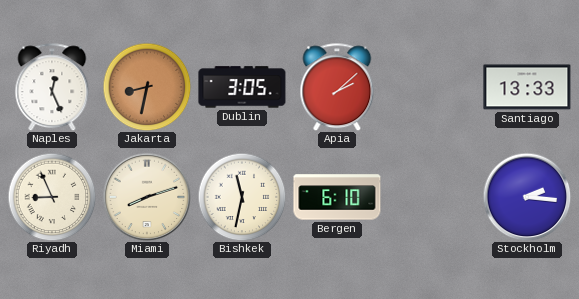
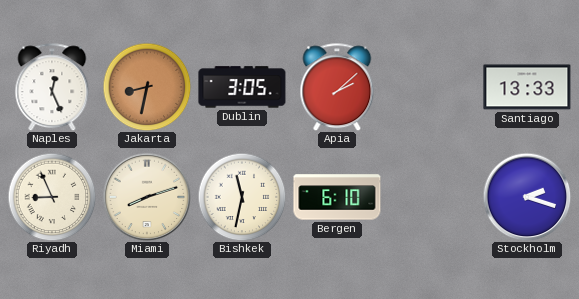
Stockholm: 2:16 -> 2:18 (527, 197)
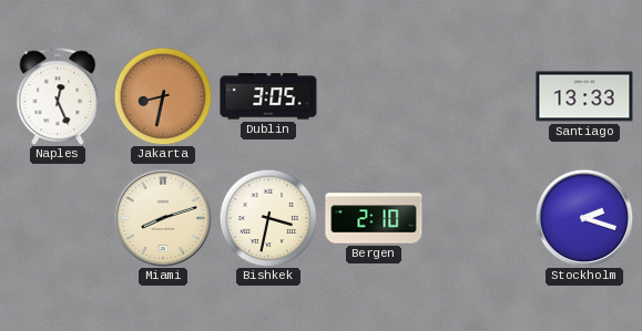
Apia: 2:08 -> none (337, 87)
Riyadh: 8:56 -> none (52, 197)
Bishkek: 11:32 -> 3:32 (268, 218)
Bergen: 6:10 -> 2:10 (374, 218)
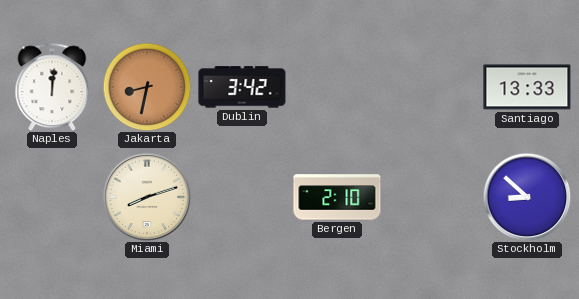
Naples: 12:26 -> 12:01 (52, 87)
Dublin: 3:05 -> 3:42 (242, 87)
Bishkek: 3:32 -> none (268, 218)
Stockholm: 2:18 -> 8:52 (527, 197)
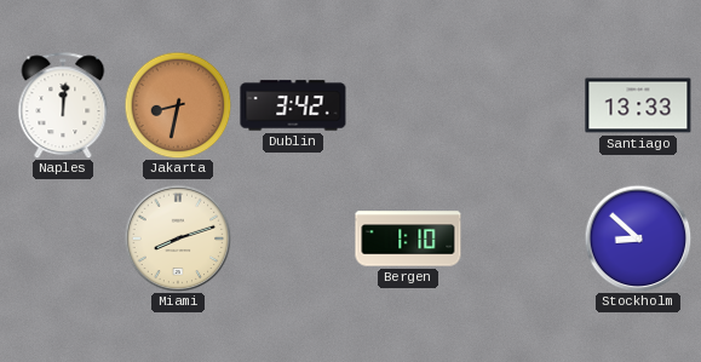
Bergen: 2:10 -> 1:10 (408, 239)
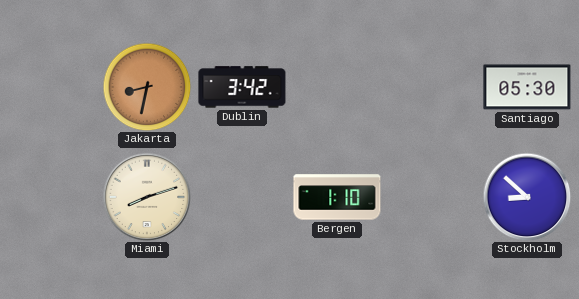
Naples: 12:01 -> none (63, 105)
Santiago: 13:33 -> 05:30 (527, 87)
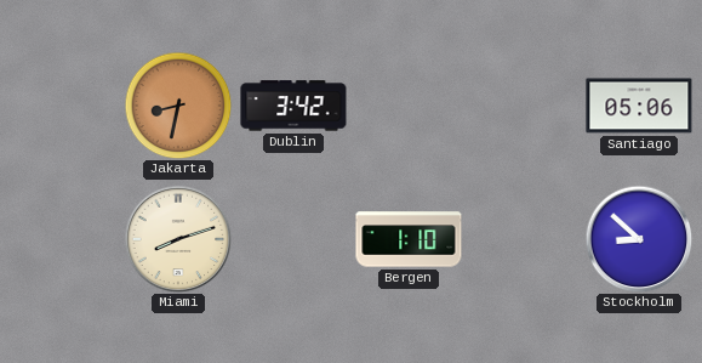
Santiago: 05:30 -> 05:06 (639, 106)
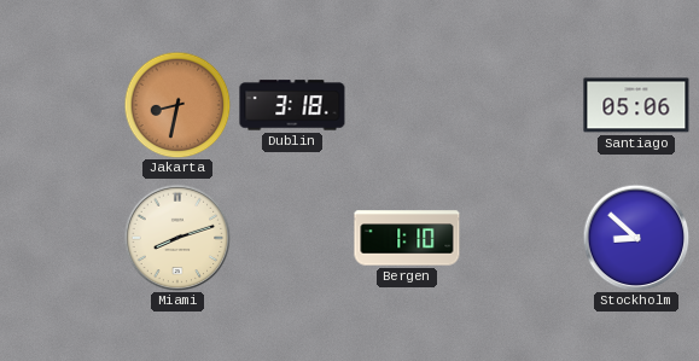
Dublin: 3:42 -> 3:18 (292, 105)
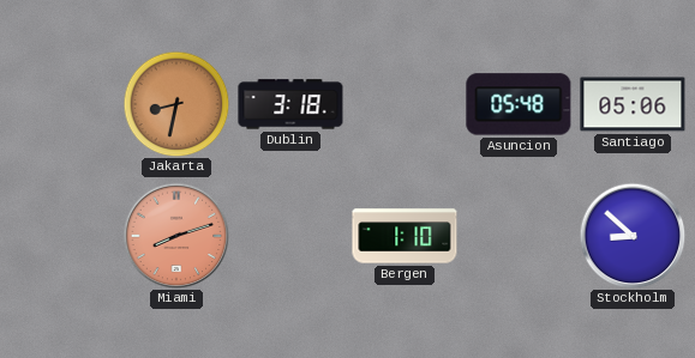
Asuncion: none -> 05:48 (519, 104)
Miami dial: cream -> salmon (176, 236)
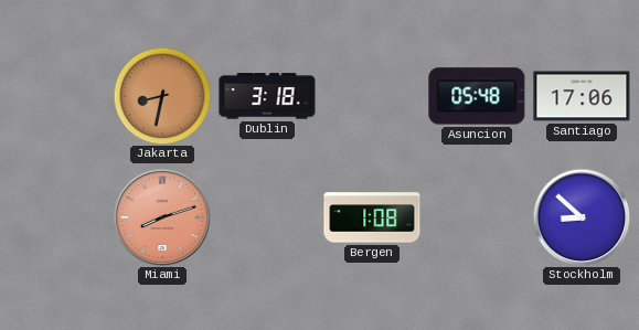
Santiago: 05:06 -> 17:06 (582, 96)
Bergen: 1:10 -> 1:08 (372, 217)
